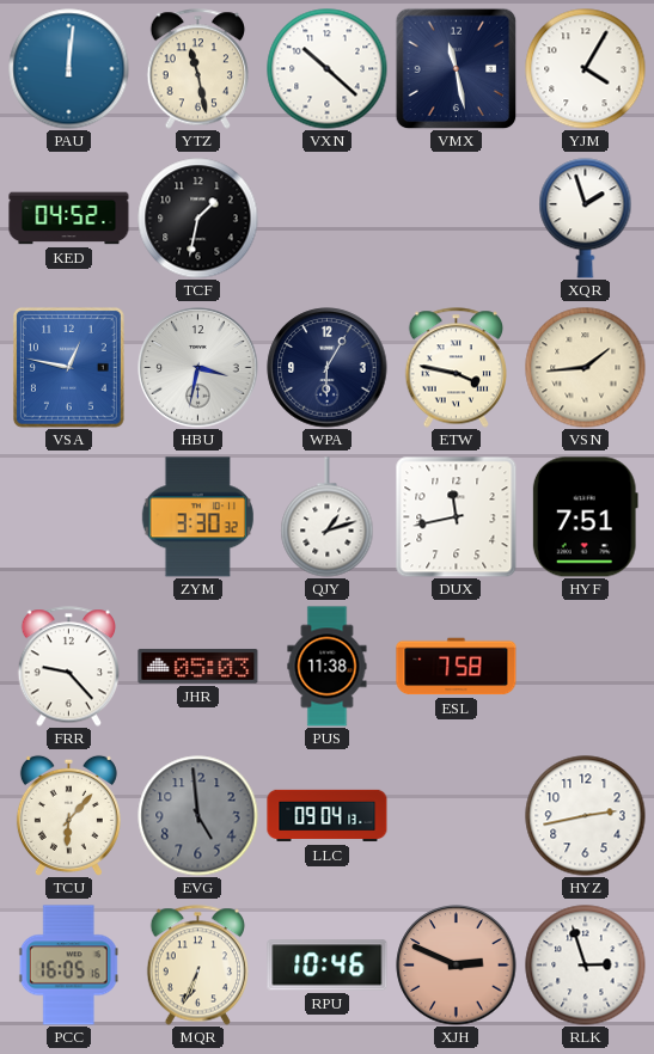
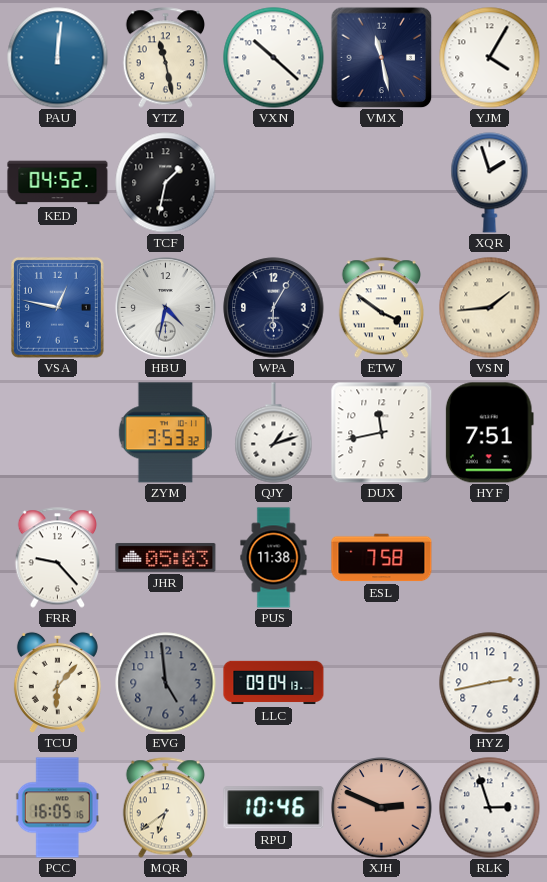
HBU: 3:32 -> 4:32 (166, 308)
ETW: 3:47 -> 3:51 (382, 308)
ZYM: 3:30 -> 3:53 (165, 433)
MQR: 6:34 -> 6:39 (166, 808)
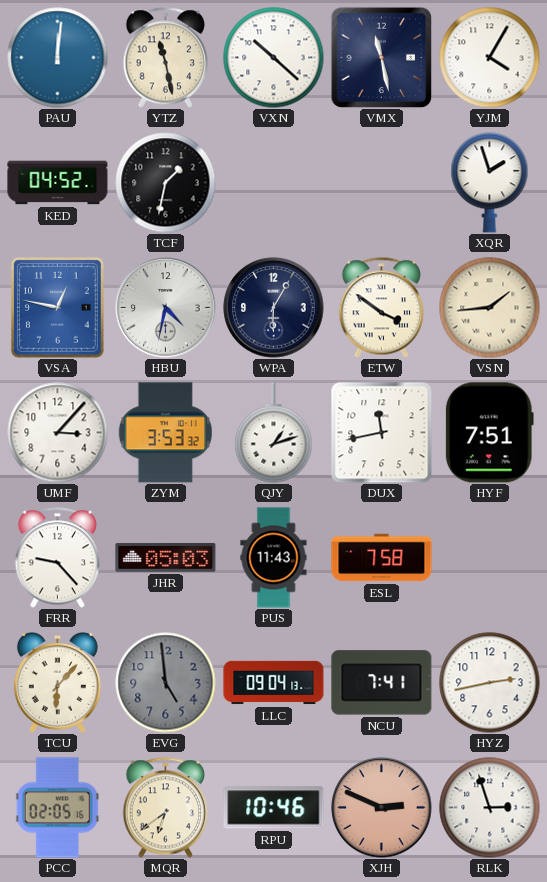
UMF: none -> 3:07 (58, 433)
PUS: 11:38 -> 11:43 (274, 558)
NCU: none -> 7:41 (382, 683)
PCC: 16:05 -> 02:05 (57, 808)
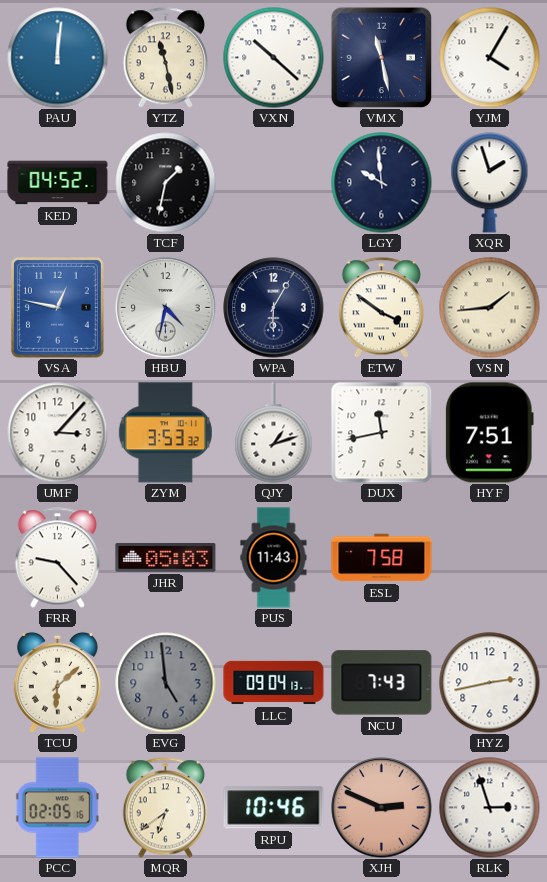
LGY: none -> 9:59 (382, 183)
TCU: 6:07 -> 6:08 (57, 682)
NCU: 7:41 -> 7:43 (382, 683)
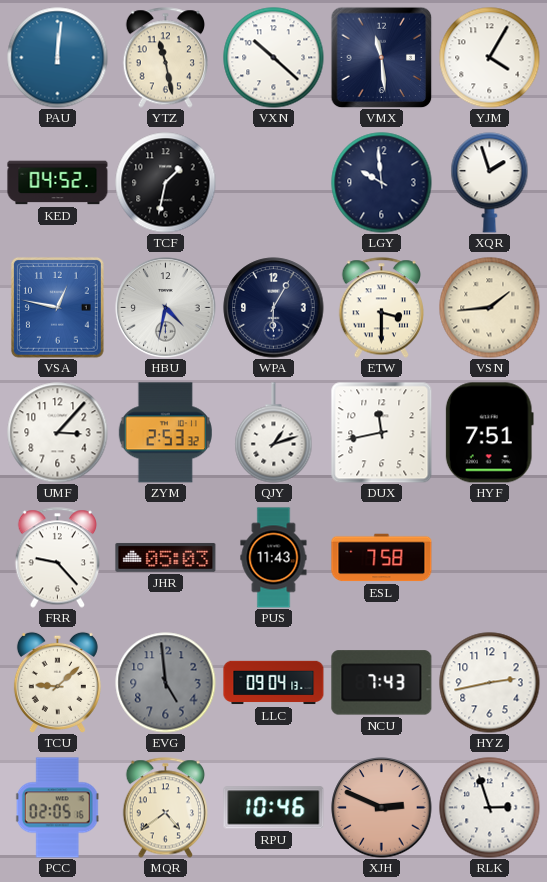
VMX: 11:28 -> 11:29 (381, 57)
ETW: 3:51 -> 3:30 (382, 308)
ZYM: 3:53 -> 2:53 (165, 433)
TCU: 6:08 -> 9:08 (57, 682)
MQR: 6:39 -> 4:39 (166, 808)
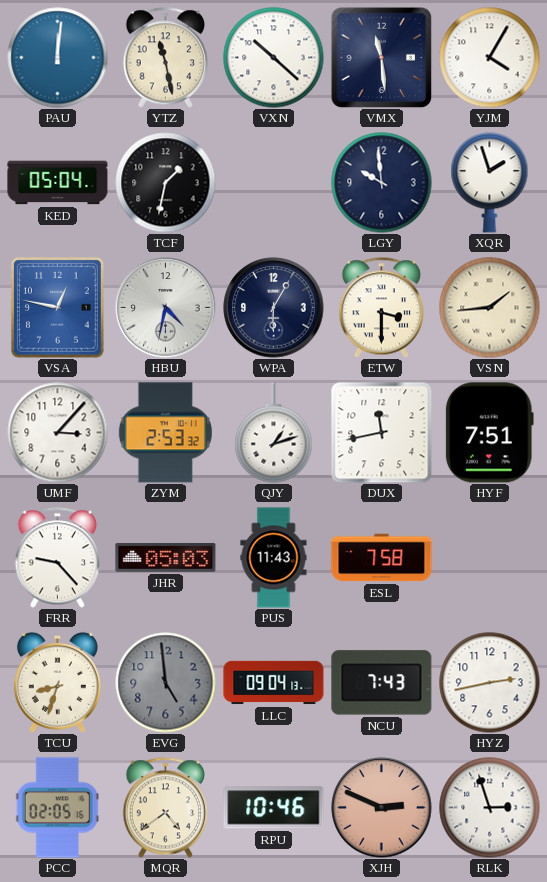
KED: 04:52 -> 05:04 (58, 183)
TCU: 9:08 -> 8:33 (57, 682)
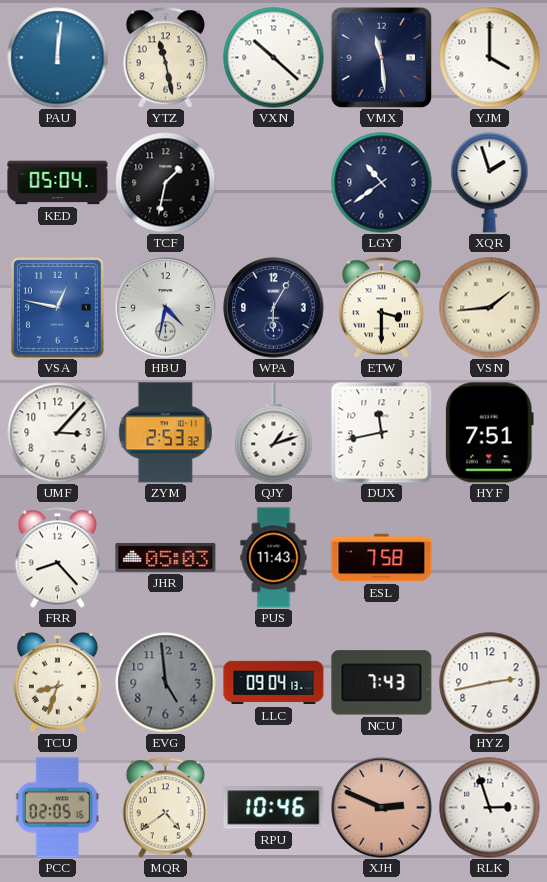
YJM: 4:05 -> 4:00 (490, 58)
LGY: 9:59 -> 10:39 (382, 183)
FRR: 9:23 -> 8:23 (58, 558)
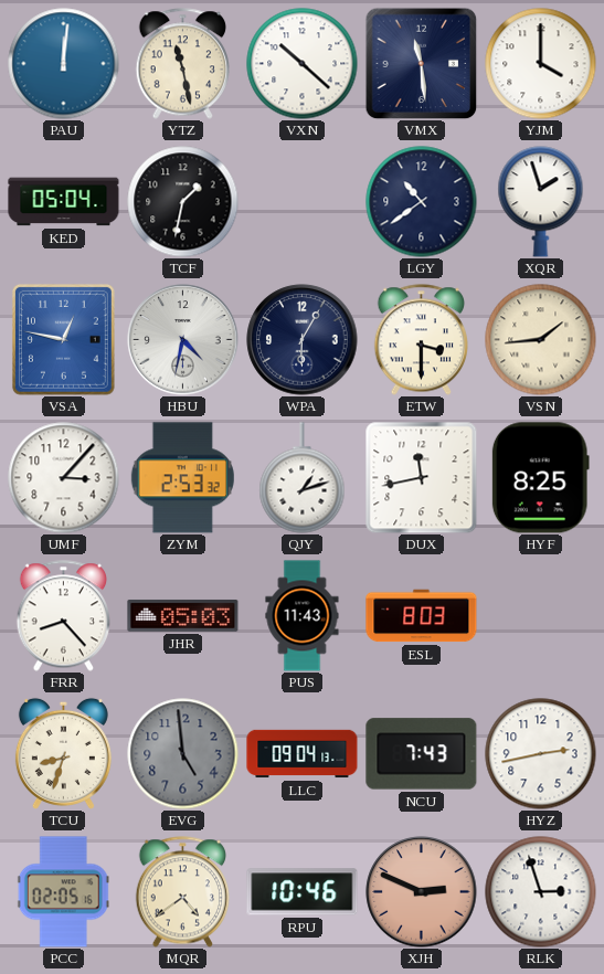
HYF: 7:51 -> 8:25 (540, 478)
ESL: 7:58 -> 8:03 (422, 616)
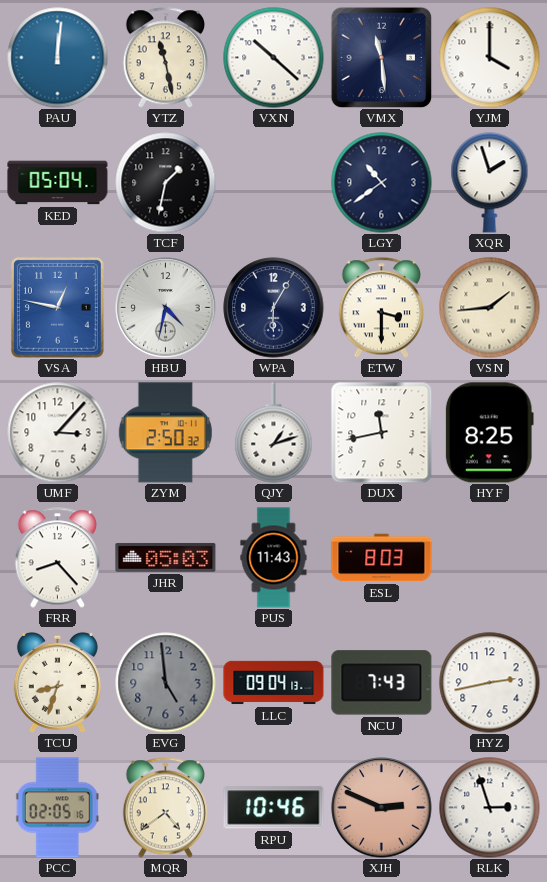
ZYM: 2:53 -> 2:50 (165, 433)
